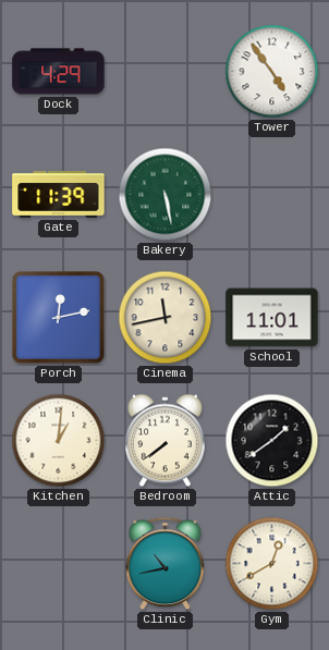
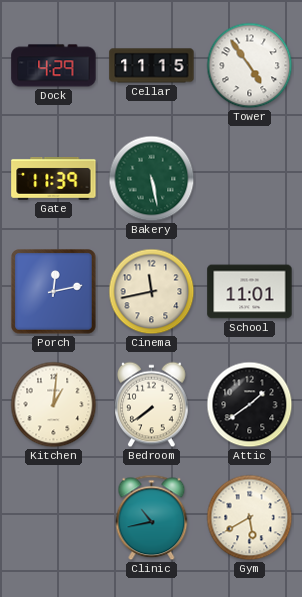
Cellar: none -> 11:15 (152, 66)
Gym: 12:40 -> 5:40 (250, 518)
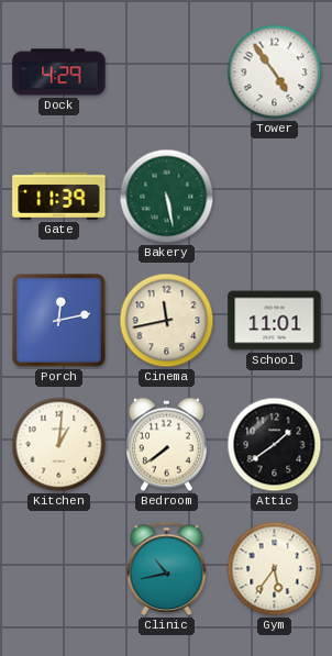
Cellar: 11:15 -> none (152, 66)
Gym: 5:40 -> 5:36 (275, 569)
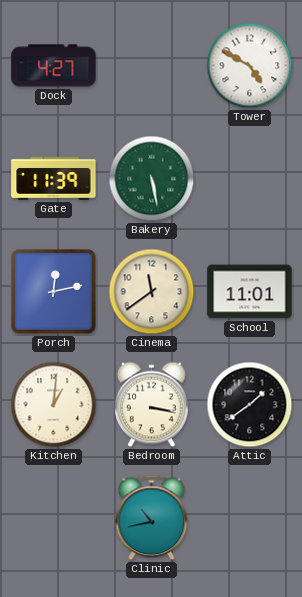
Dock: 4:29 -> 4:27 (54, 66)
Tower: 4:54 -> 4:50 (250, 66)
Cinema: 11:43 -> 11:39 (152, 292)
Bedroom: 7:39 -> 3:17 (152, 405)
Gym: 5:36 -> none (275, 569)
